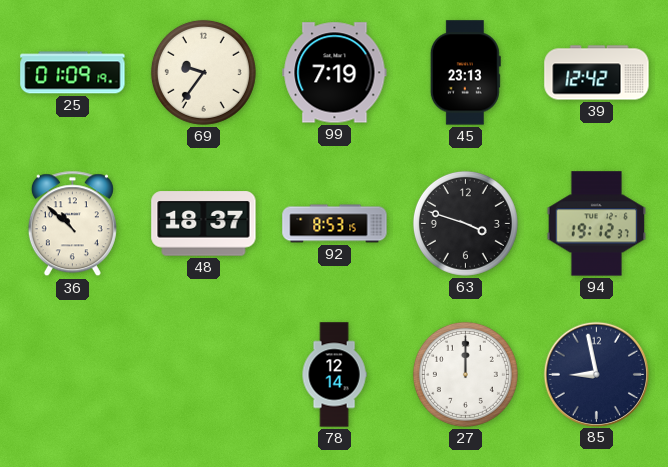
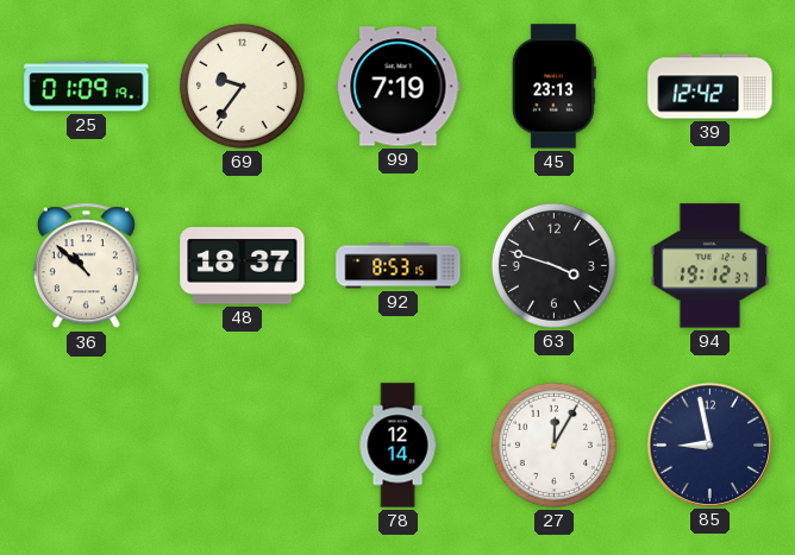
27: 12:00 -> 12:05 (553, 444)
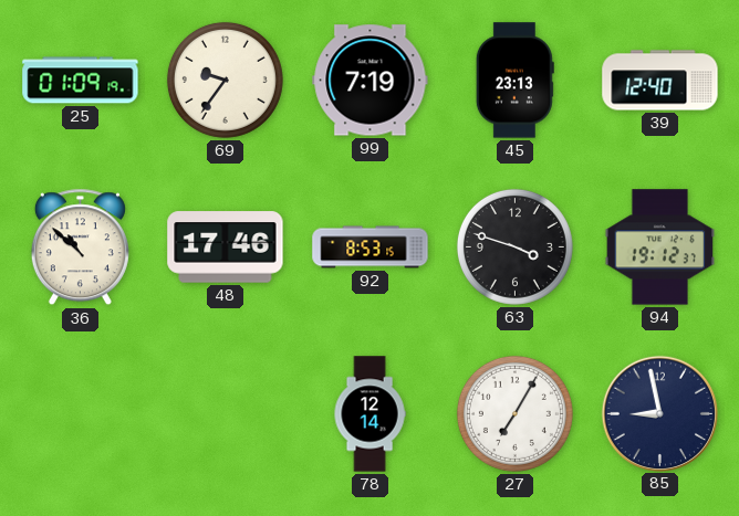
39: 12:42 -> 12:40 (660, 81)
48: 18:37 -> 17:46 (226, 248)
27: 12:05 -> 7:05 (514, 413)
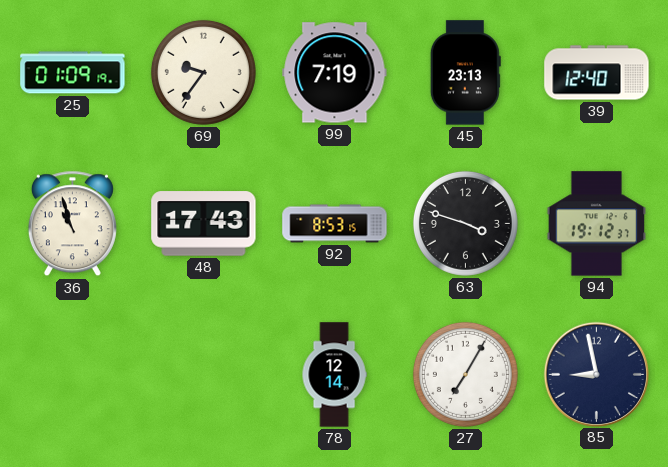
36: 10:52 -> 10:57 (72, 224)
48: 17:46 -> 17:43 (204, 224)
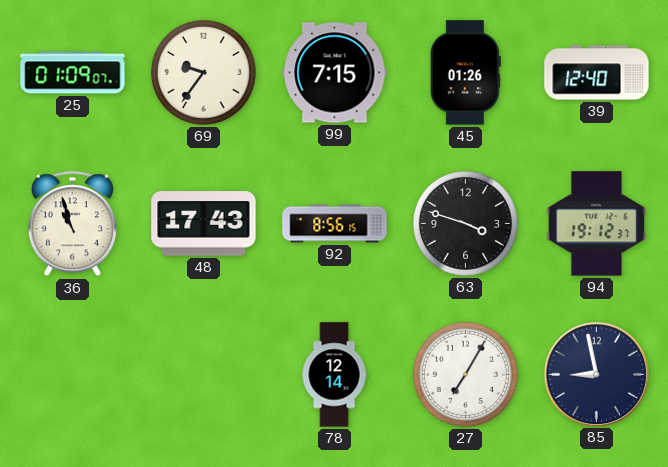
25: 01:09:19 -> 01:09:07 (73, 73)
99: 7:19 -> 7:15 (335, 73)
45: 23:13 -> 01:26 (465, 73)
92: 8:53 -> 8:56 (335, 224)
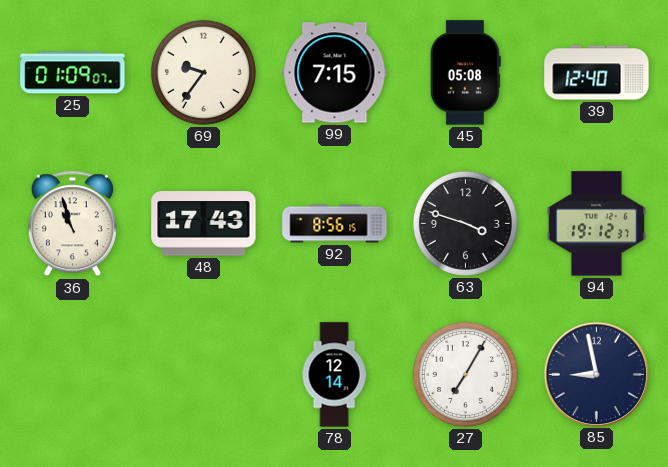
45: 01:26 -> 05:08 (465, 73)
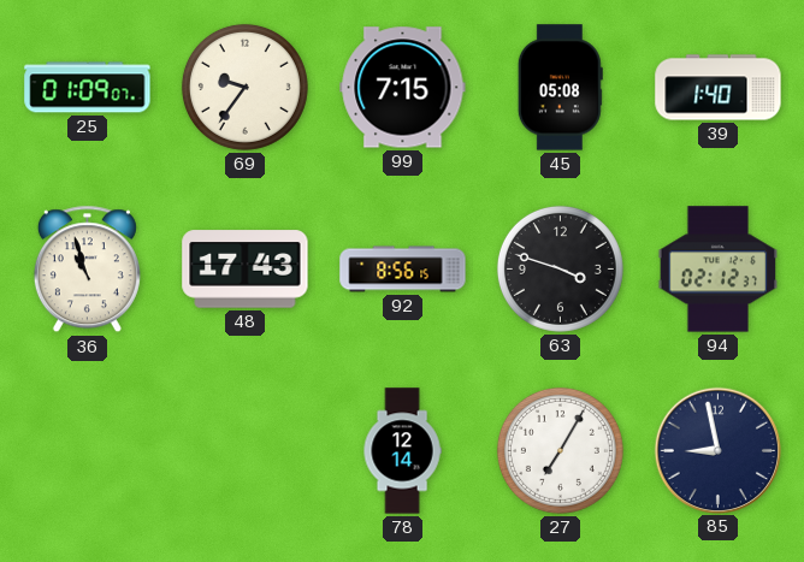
39: 12:40 -> 1:40 (719, 88)
94: 19:12 -> 02:12 (719, 270)
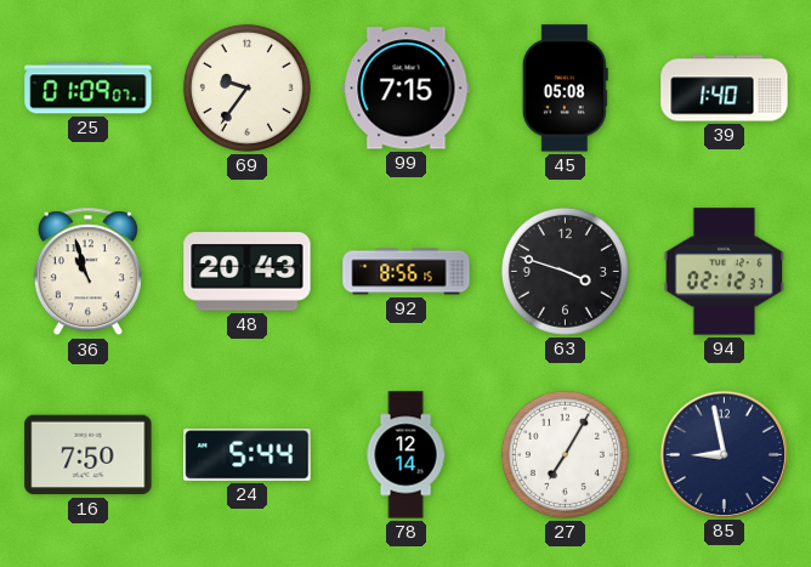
48: 17:43 -> 20:43 (248, 272)
16: none -> 7:50 (89, 455)
24: none -> 5:44 (248, 455)
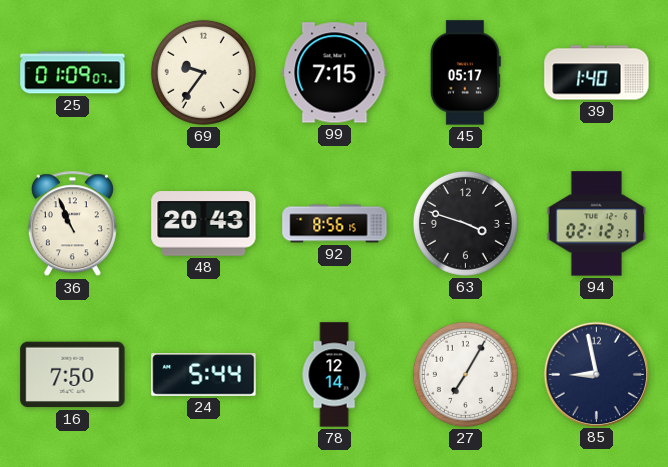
45: 05:08 -> 05:17 (465, 73)
36: 10:57 -> 10:56 (72, 224)
